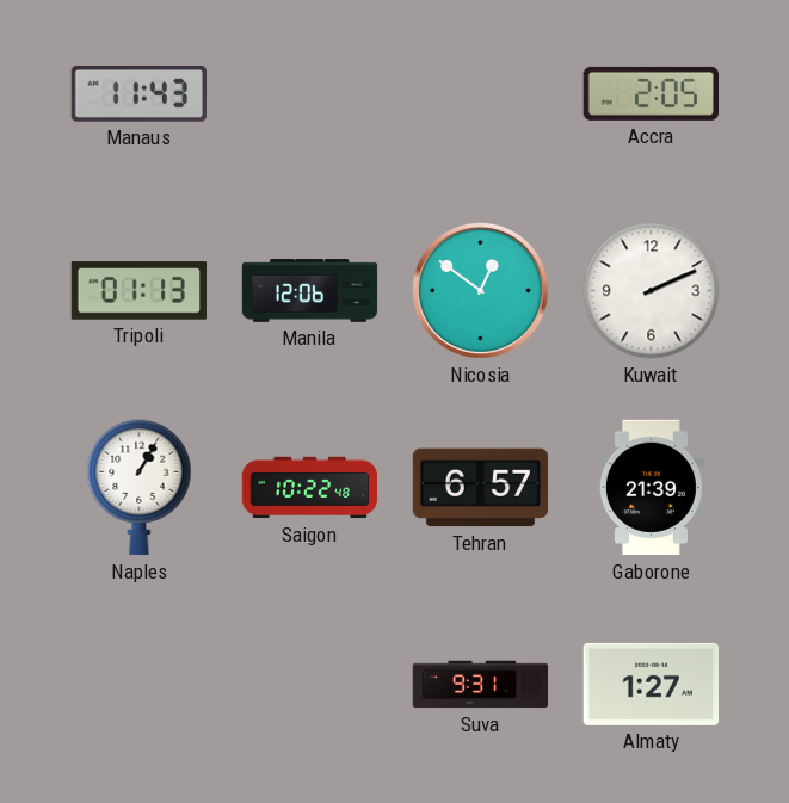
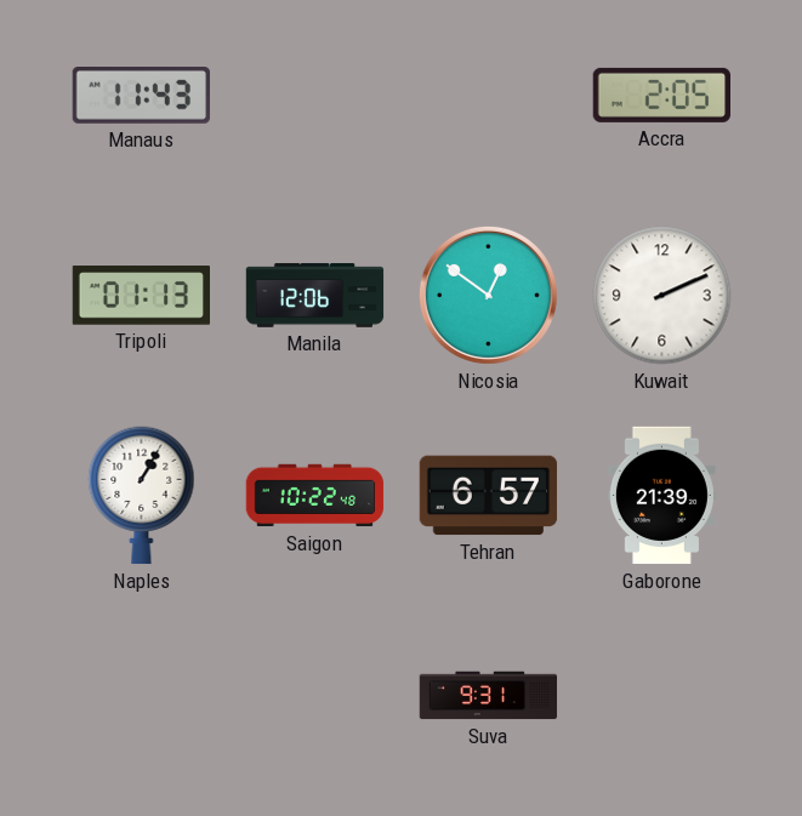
Almaty: 1:27 -> none (651, 684)
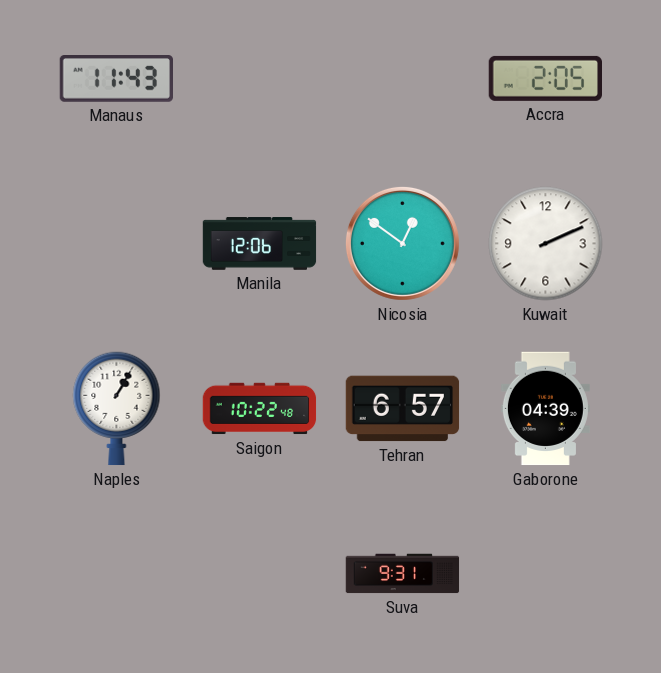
Tripoli: 01:13 -> none (142, 296)
Gaborone: 21:39 -> 04:39 (545, 409)
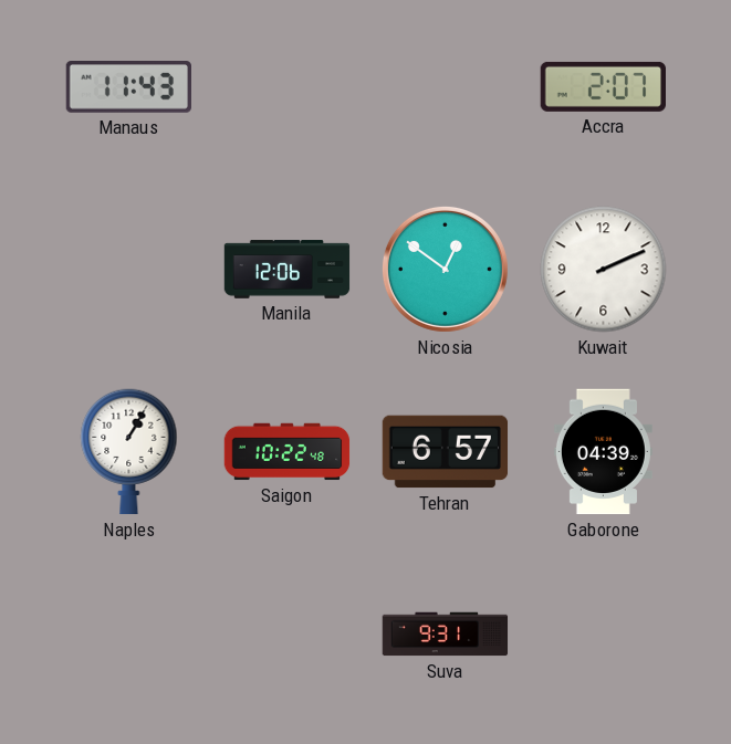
Accra: 2:05 -> 2:07 (603, 86)
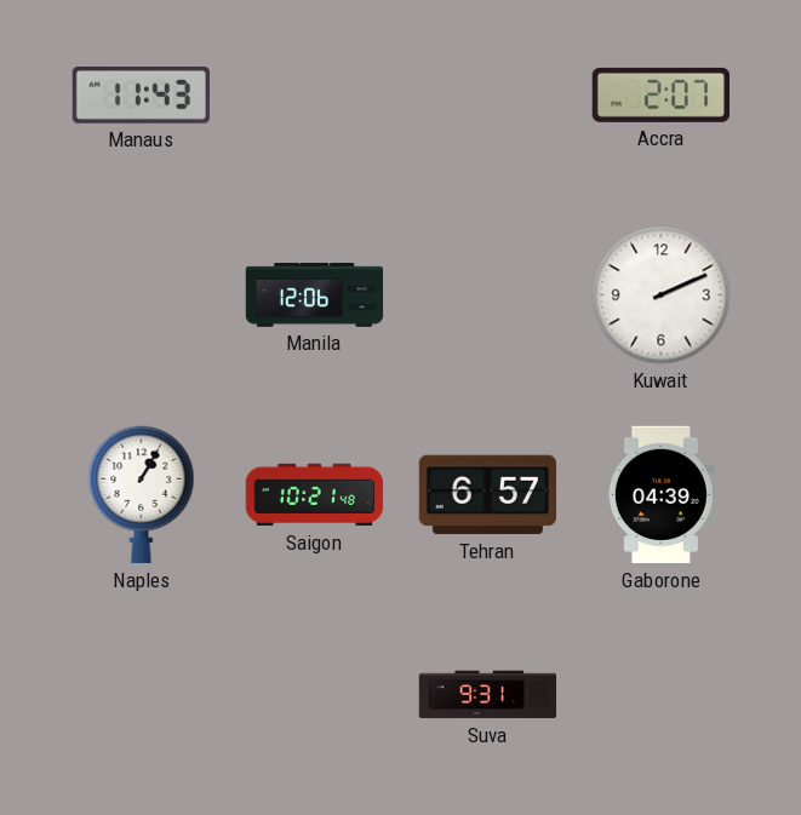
Nicosia: 12:51 -> none (445, 269)
Saigon: 10:22 -> 10:21 (315, 495)
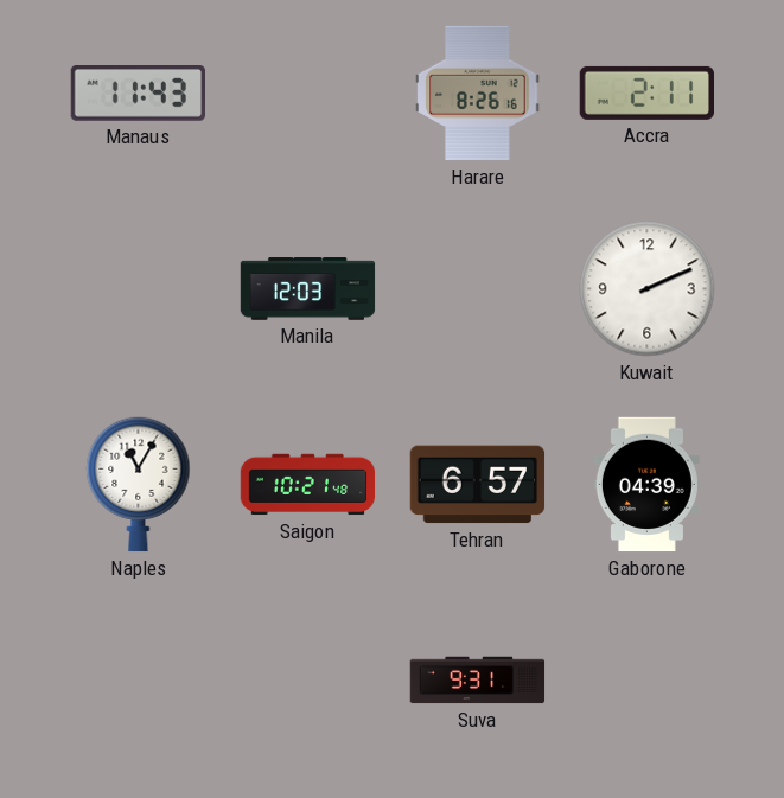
Harare: none -> 8:26 (478, 94)
Accra: 2:07 -> 2:11 (646, 92)
Manila: 12:06 -> 12:03 (308, 289)
Naples: 1:05 -> 11:05 (139, 485)
